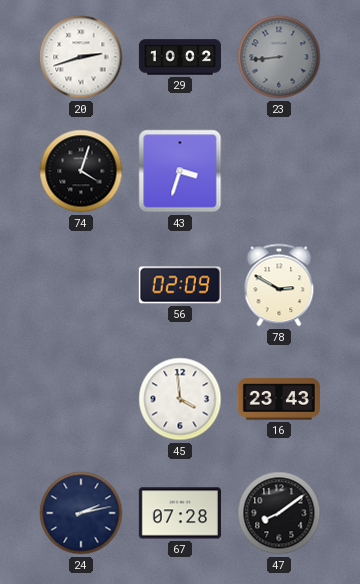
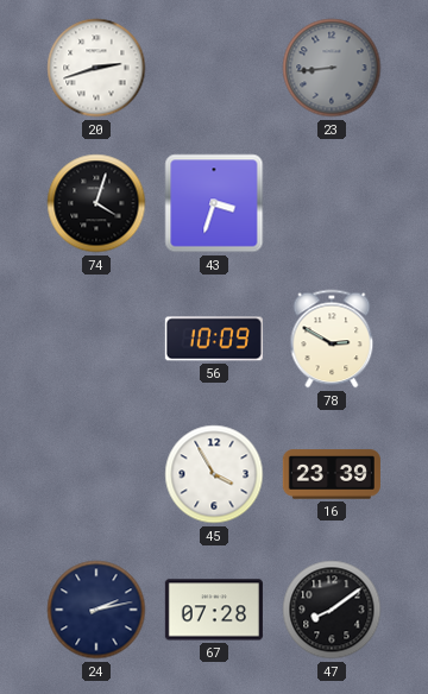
29: 10:02 -> none (179, 57)
56: 02:09 -> 10:09 (214, 339)
45: 3:59 -> 3:55 (214, 474)
16: 23:43 -> 23:39 (332, 474)
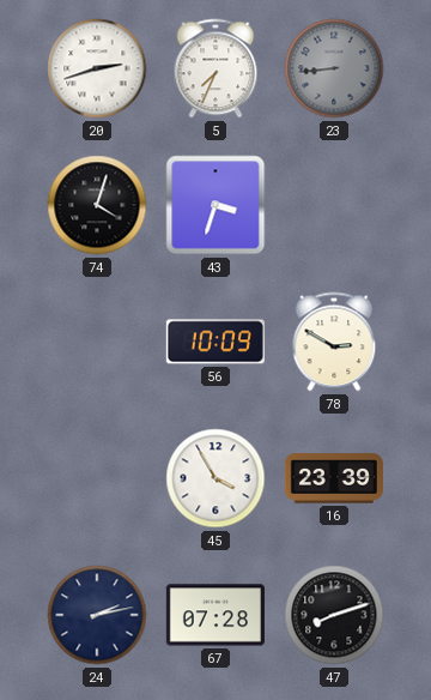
5: none -> 7:34 (215, 68)
47: 8:09 -> 8:12 (334, 615)
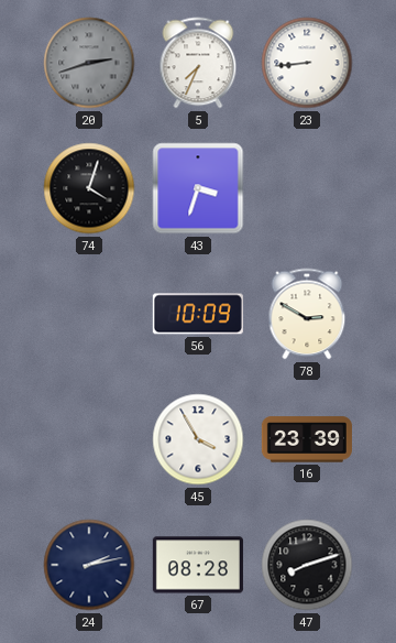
20 dial: white -> grey (89, 63)
23 dial: grey -> white (307, 63)
67: 07:28 -> 08:28 (198, 565)
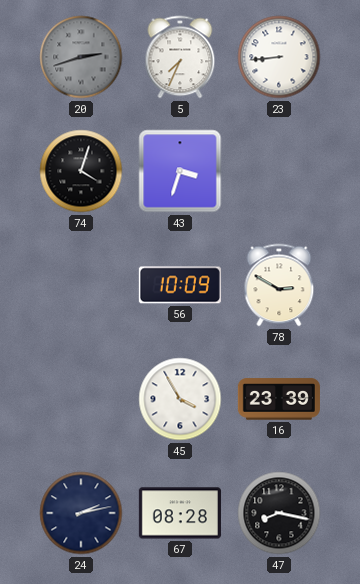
47: 8:12 -> 8:17 (279, 513)
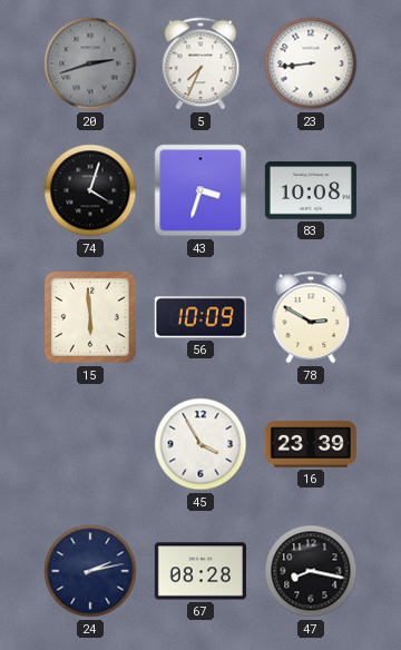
83: none -> 10:08 (311, 190)
15: none -> 5:59 (90, 317)
